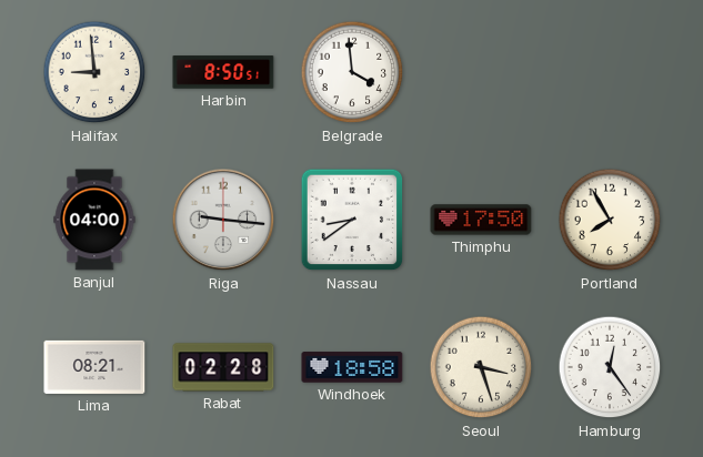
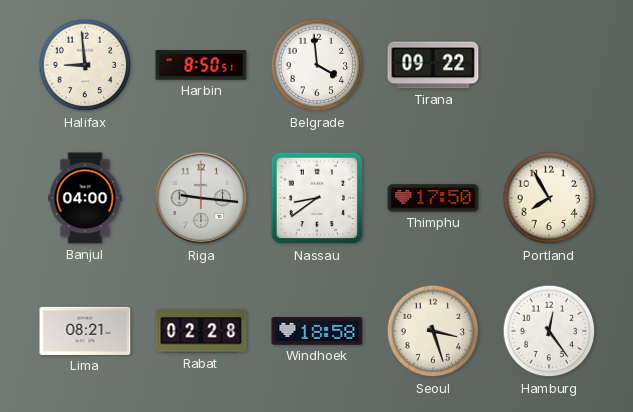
Tirana: none -> 09:22 (433, 65)
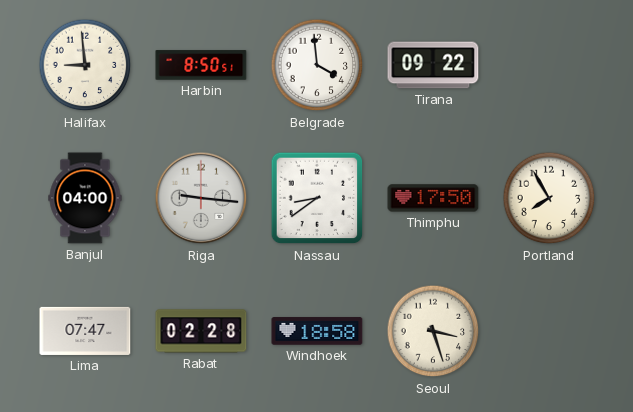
Lima: 08:21 -> 07:47 (85, 331)
Hamburg: 12:24 -> none (549, 331)
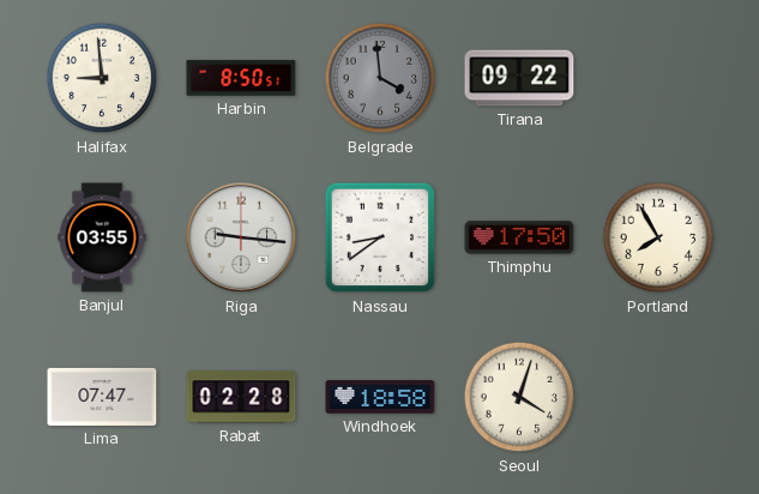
Belgrade dial: white -> grey (380, 78)
Banjul: 04:00 -> 03:55 (102, 237)
Seoul: 3:27 -> 4:03 (519, 397)
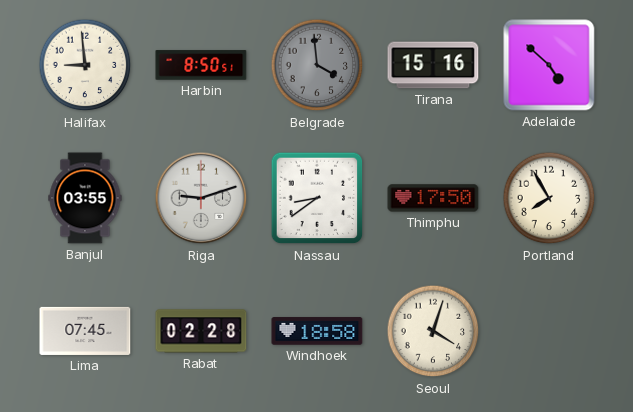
Tirana: 09:22 -> 15:16 (433, 65)
Adelaide: none -> 4:52 (549, 65)
Riga: 9:16 -> 9:12 (201, 198)
Lima: 07:47 -> 07:45 (85, 331)
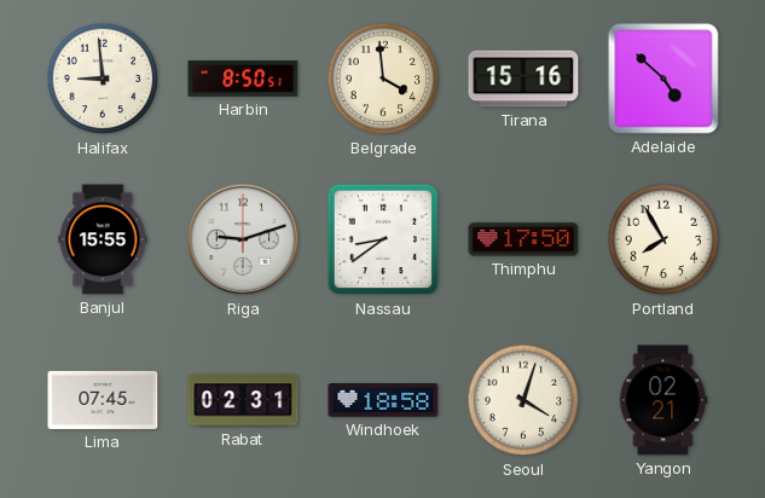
Belgrade dial: grey -> cream (383, 79)
Banjul: 03:55 -> 15:55 (103, 239)
Rabat: 02:28 -> 02:31 (243, 400)
Yangon: none -> 02:21 (663, 400)
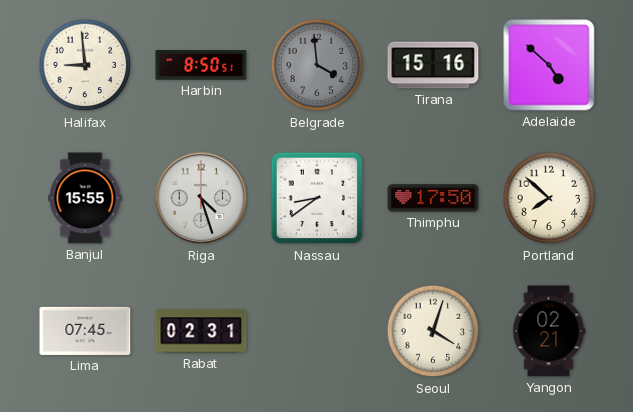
Belgrade dial: cream -> grey (317, 65)
Riga: 9:12 -> 4:27 (201, 198)
Portland: 7:55 -> 7:52 (549, 198)
Windhoek: 18:58 -> none (383, 400)
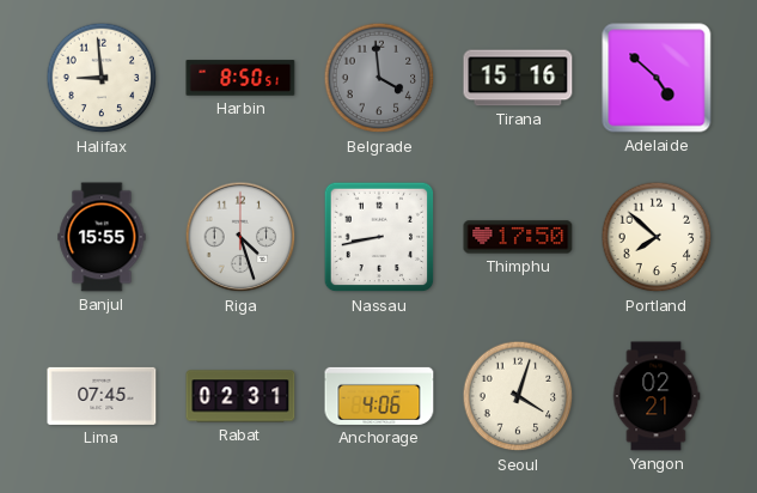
Nassau: 8:39 -> 8:43 (379, 237)
Anchorage: none -> 4:06 (379, 396)
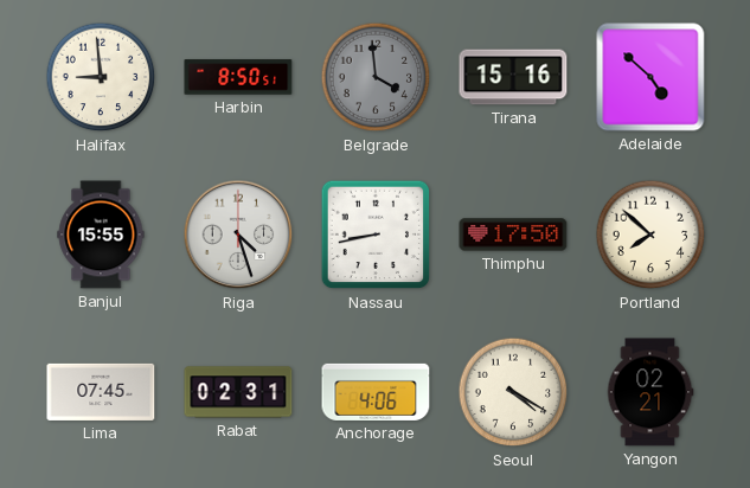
Seoul: 4:03 -> 4:20 (513, 392)
